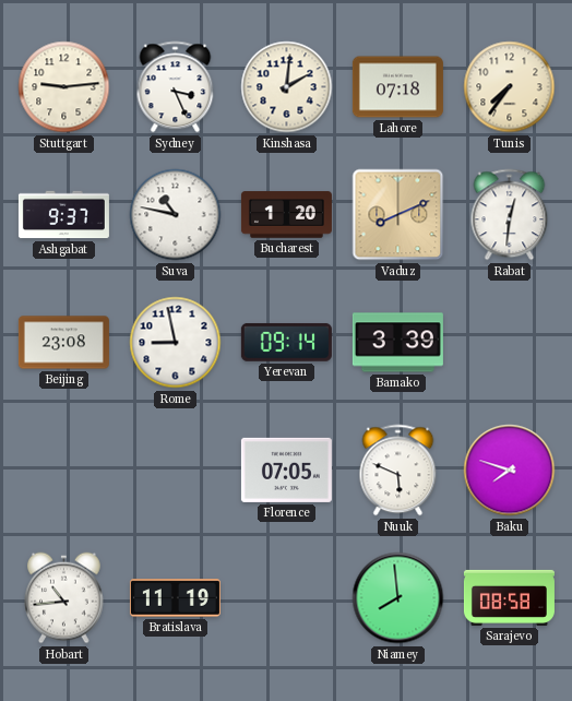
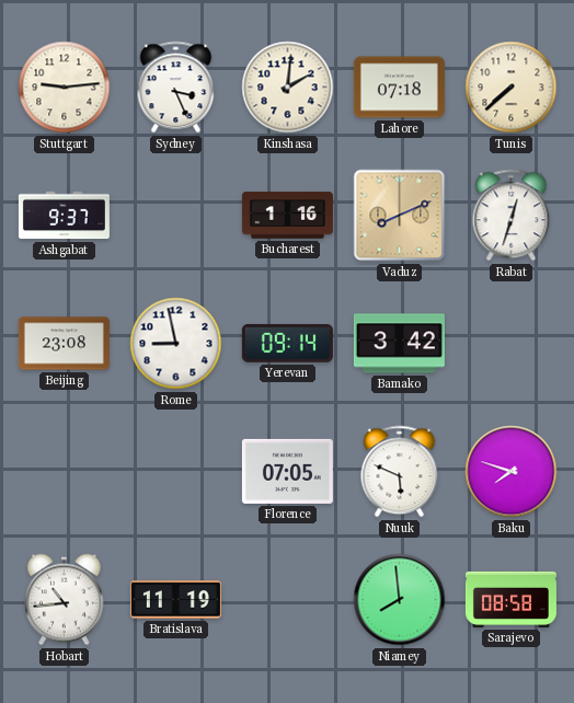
Tunis: 7:36 -> 7:38 (512, 88)
Suva: 10:47 -> none (176, 215)
Bucharest: 1:20 -> 1:16 (287, 216)
Rabat: 12:31 -> 12:33 (512, 216)
Bamako: 3:39 -> 3:42 (399, 344)
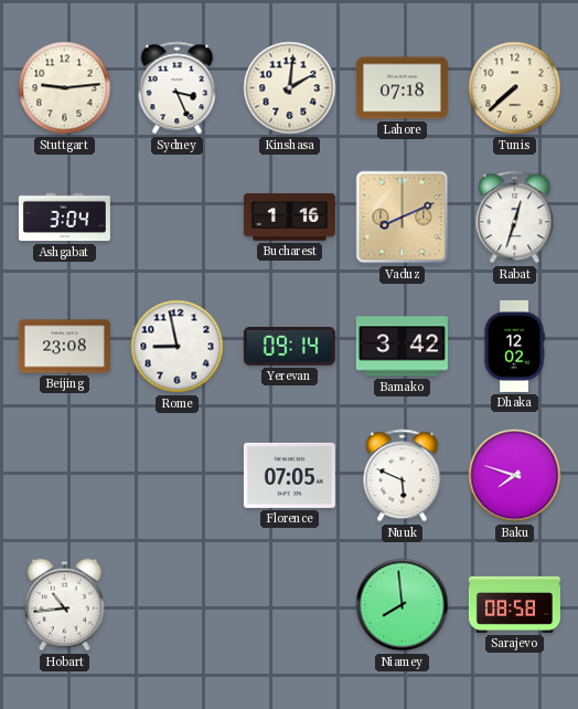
Ashgabat: 9:37 -> 3:04 (64, 218)
Dhaka: none -> 12:02 (514, 346)
Bratislava: 11:19 -> none (175, 600)
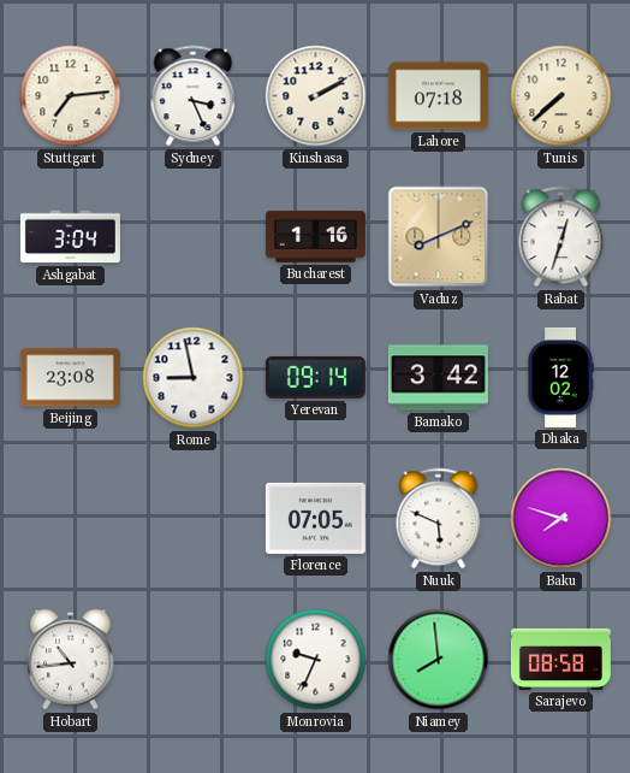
Stuttgart: 9:14 -> 7:14 (71, 96)
Kinshasa: 2:01 -> 2:10 (316, 96)
Monrovia: none -> 9:34 (316, 660)
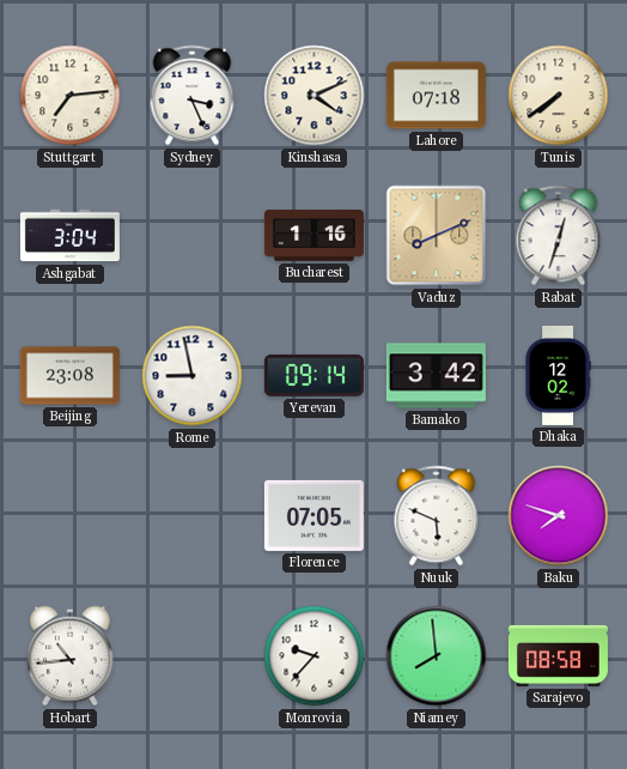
Kinshasa: 2:10 -> 4:11 (315, 96)
Tunis: 7:38 -> 7:39 (559, 96)
Monrovia: 9:34 -> 9:37 (315, 656)
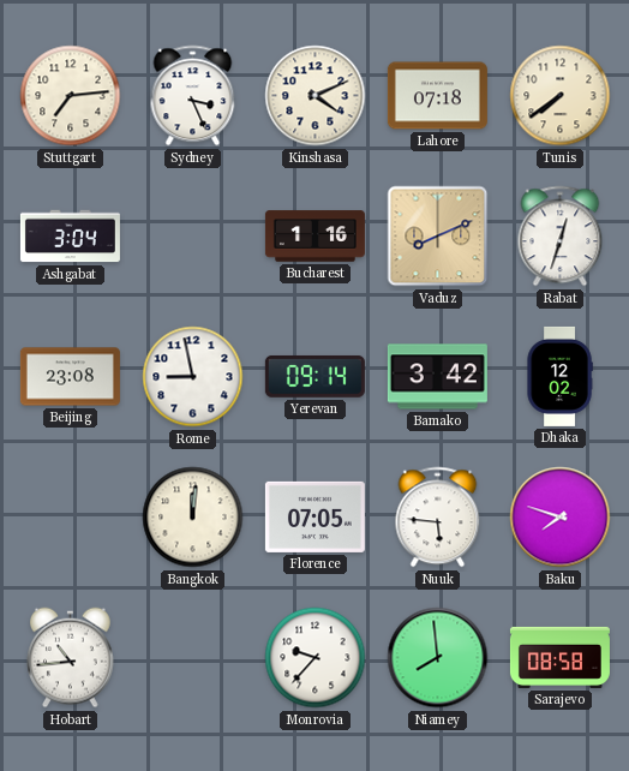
Bangkok: none -> 12:01 (193, 518)
Nuuk: 5:49 -> 5:46 (438, 518)
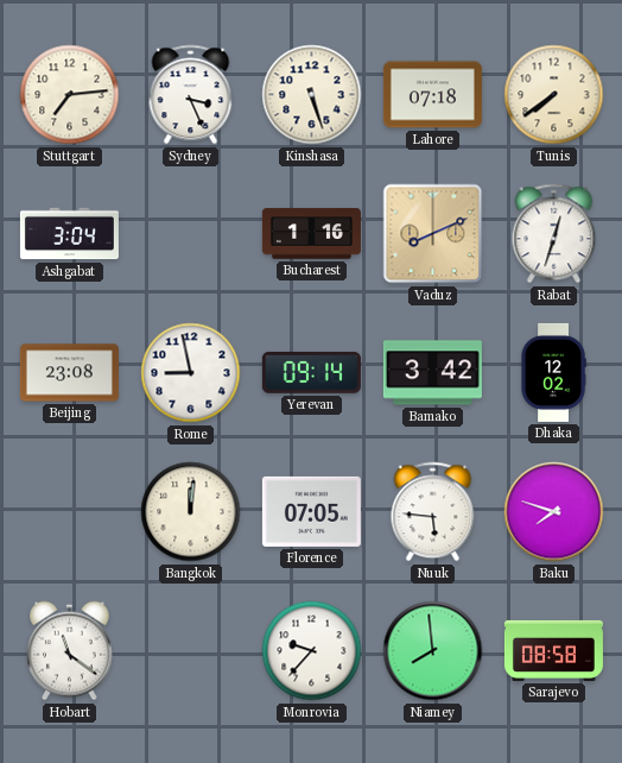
Kinshasa: 4:11 -> 5:27 (312, 95)
Hobart: 10:44 -> 11:21 (70, 651)
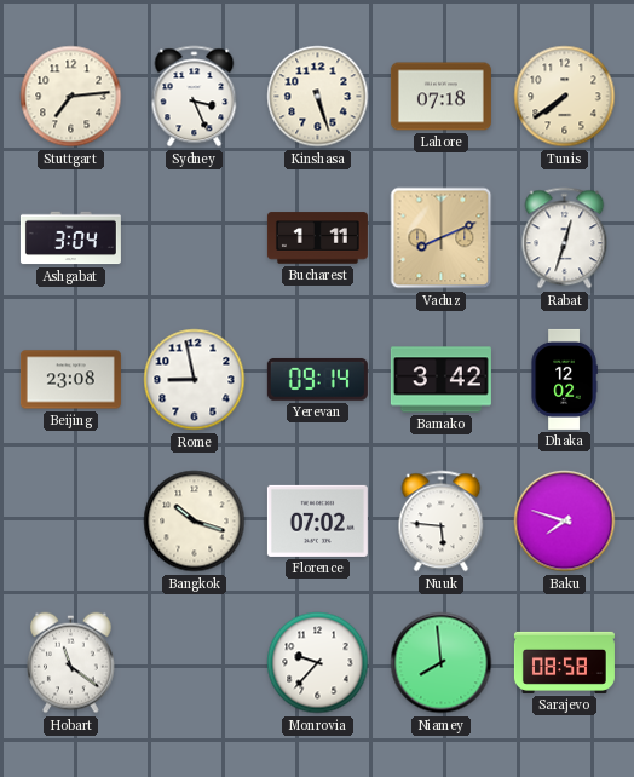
Bucharest: 1:16 -> 1:11 (317, 238)
Bangkok: 12:01 -> 10:18 (195, 522)
Florence: 07:05 -> 07:02 (317, 520)
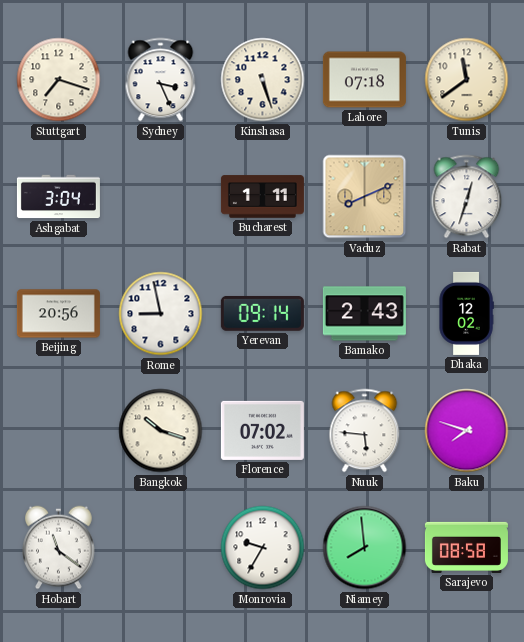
Stuttgart: 7:14 -> 7:18 (59, 80)
Tunis: 7:39 -> 11:39 (467, 80)
Beijing: 23:08 -> 20:56 (58, 314)
Bamako: 3:42 -> 2:43 (364, 314)
Monrovia: 9:37 -> 9:35 (263, 548)
